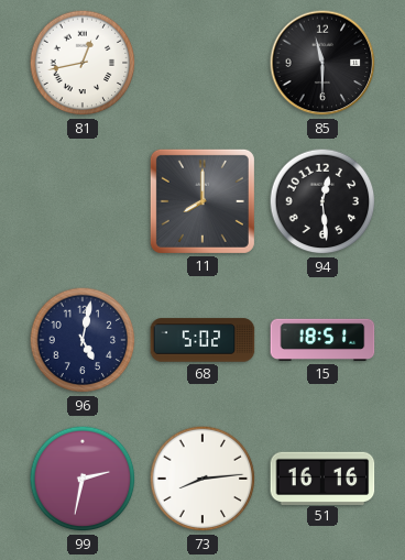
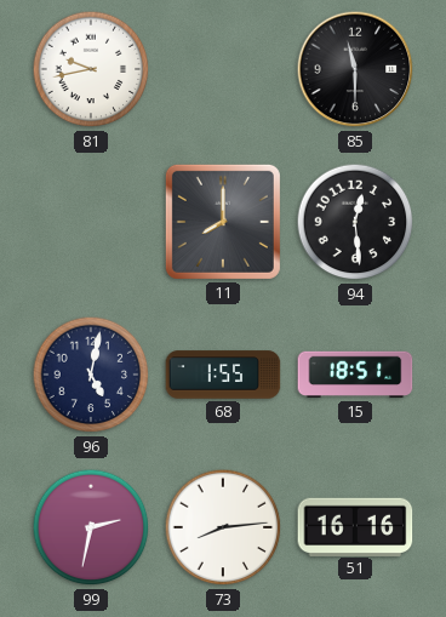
81: 12:43 -> 9:43 (91, 69)
68: 5:02 -> 1:55 (223, 375)
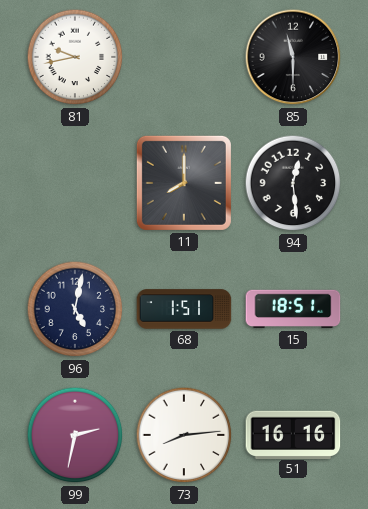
68: 1:55 -> 1:51 (184, 309)
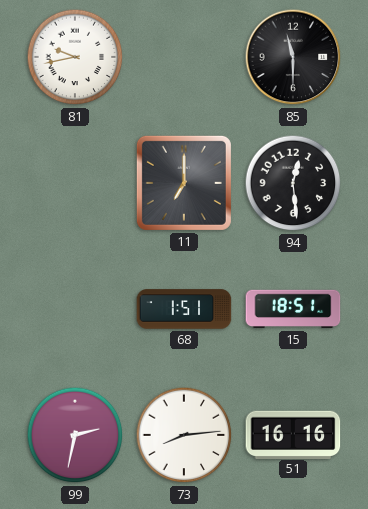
11: 8:00 -> 7:00 (184, 183)
96: 5:02 -> none (75, 309)
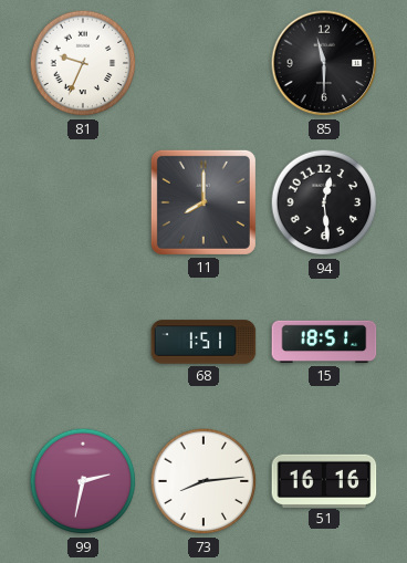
81: 9:43 -> 9:34 (83, 63)
11: 7:00 -> 8:00 (203, 202)
